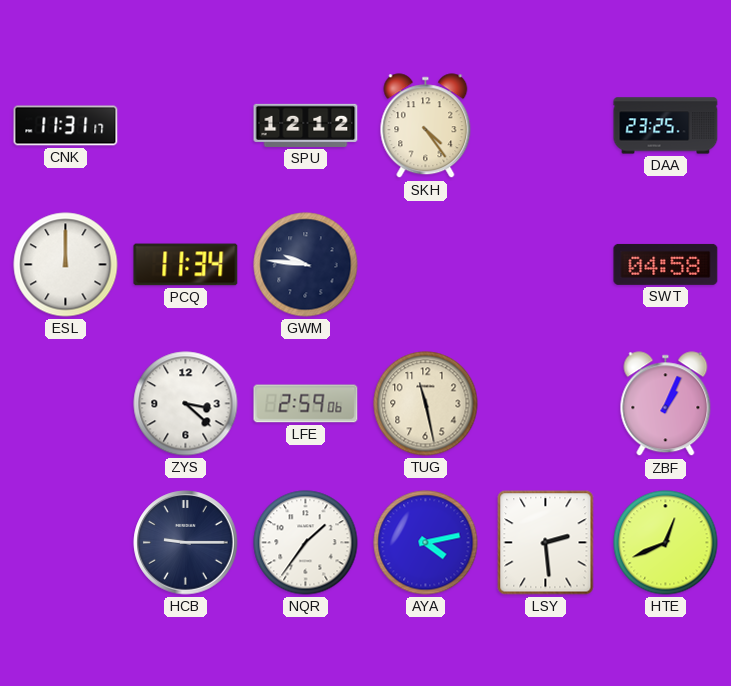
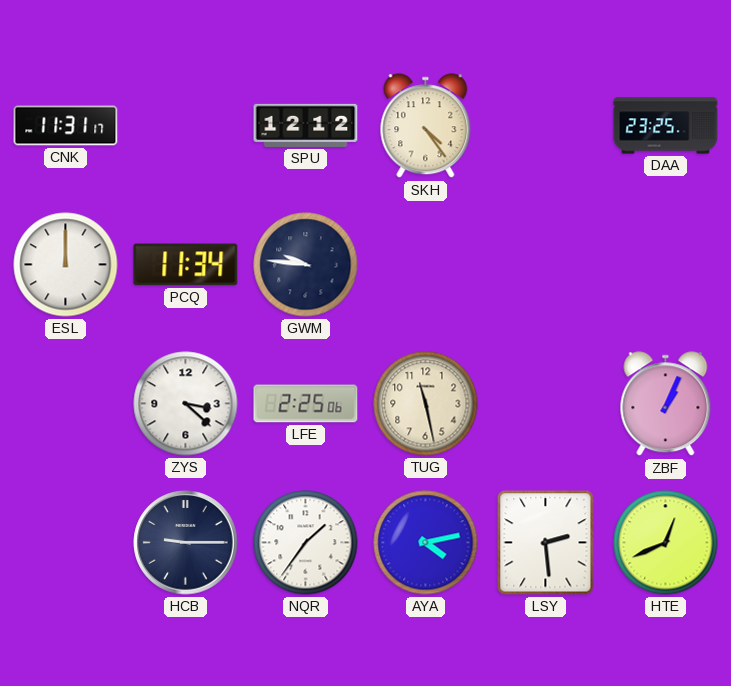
SWT: 04:58 -> none (666, 264)
LFE: 2:59 -> 2:25 (306, 404)
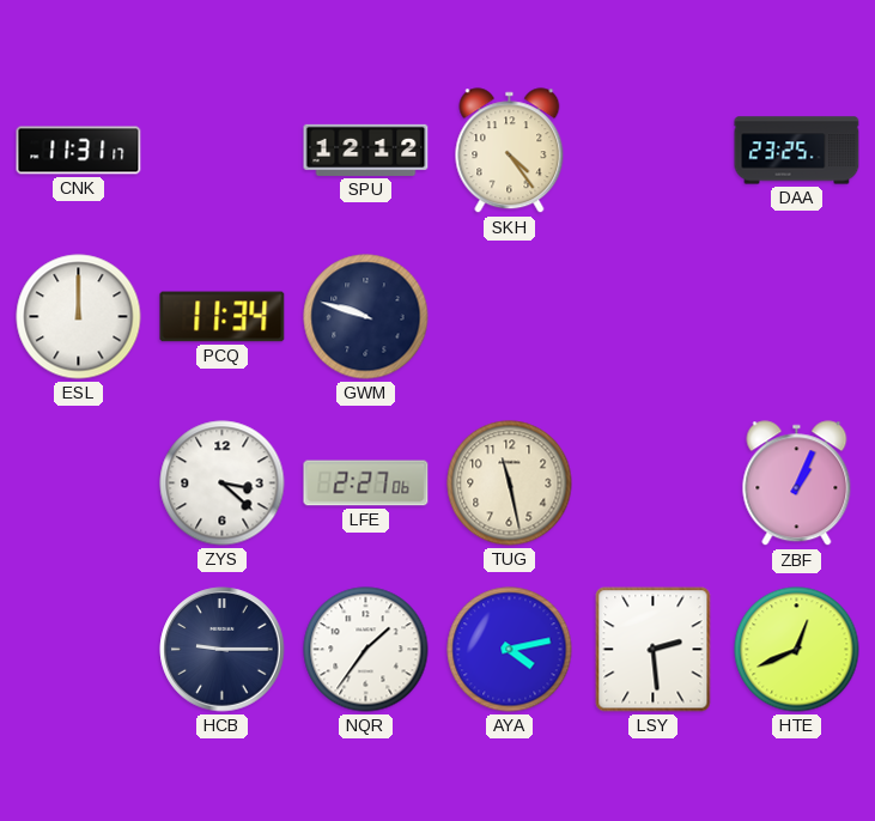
GWM: 9:46 -> 9:48 (366, 317)
LFE: 2:25 -> 2:27 (366, 484)
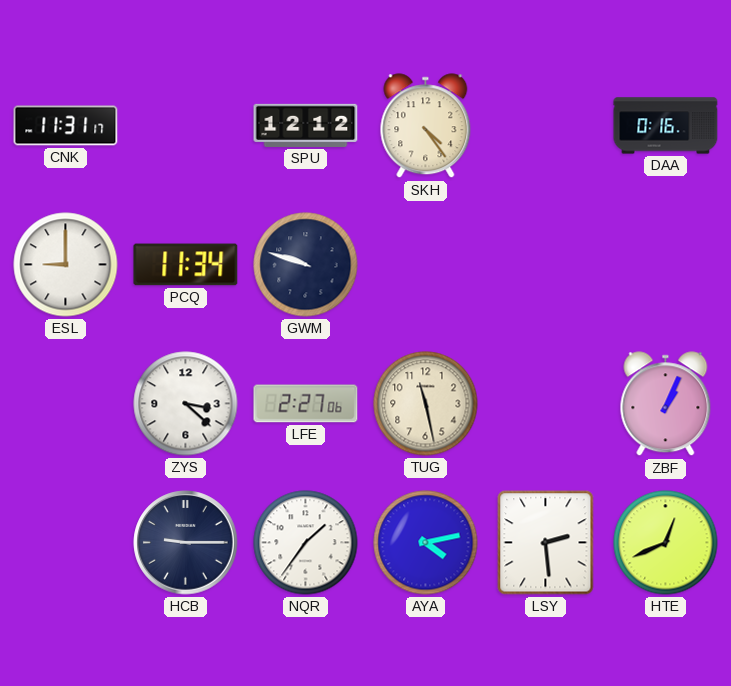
DAA: 23:25 -> 0:16 (666, 126)
ESL: 12:00 -> 9:00 (66, 265)
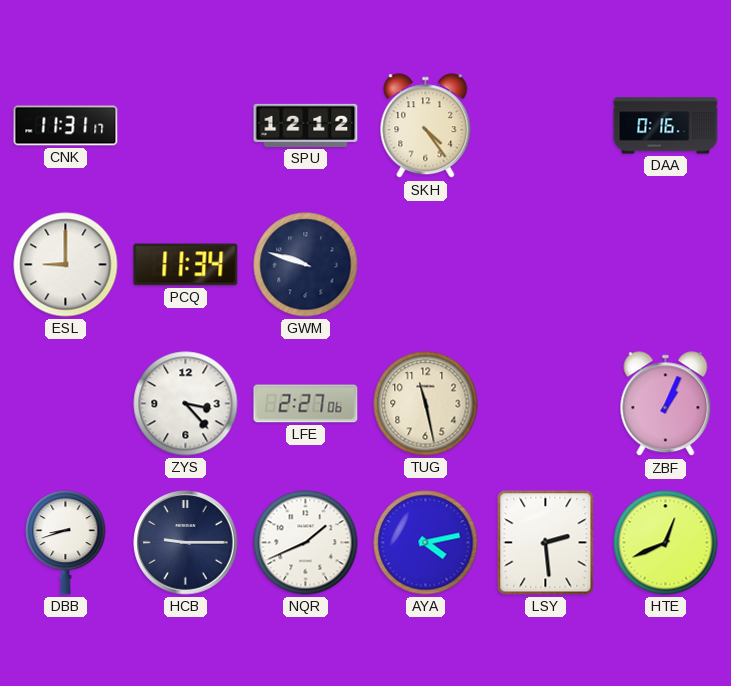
ZYS: 3:22 -> 3:23 (186, 404)
DBB: none -> 8:42 (66, 543)
NQR: 1:36 -> 1:41 (306, 543)
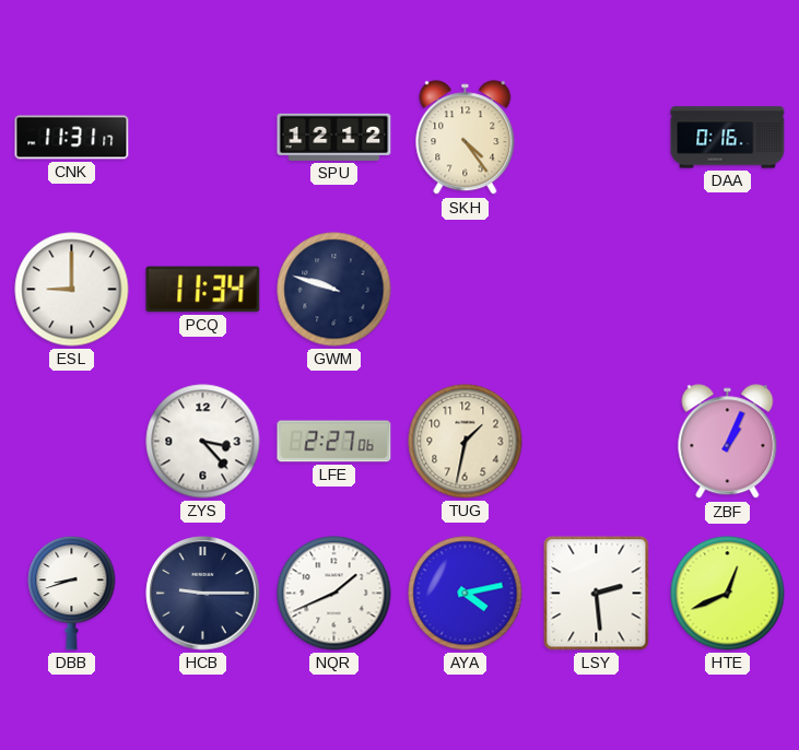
TUG: 11:28 -> 1:32 (466, 442)
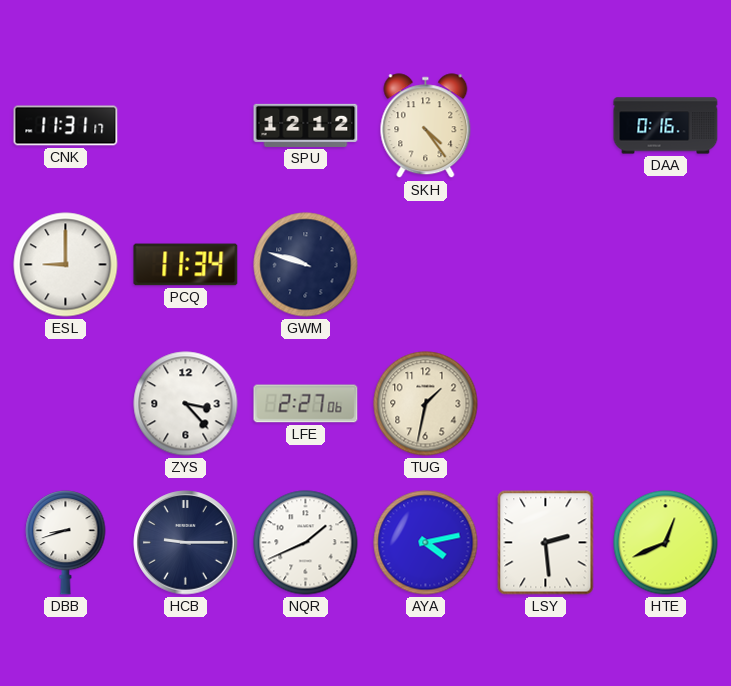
ZBF: 1:04 -> none (728, 442)
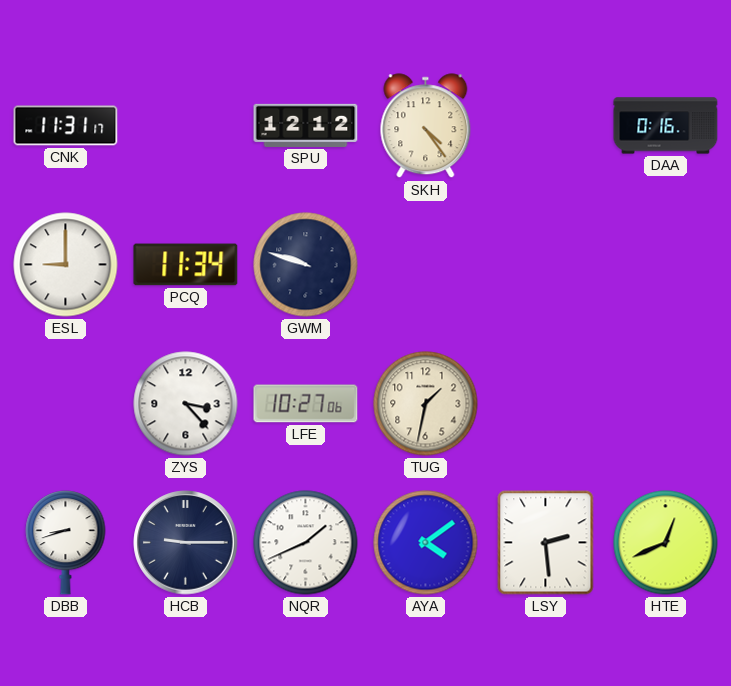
LFE: 2:27 -> 10:27 (306, 404)
AYA: 4:13 -> 4:09 (426, 543)
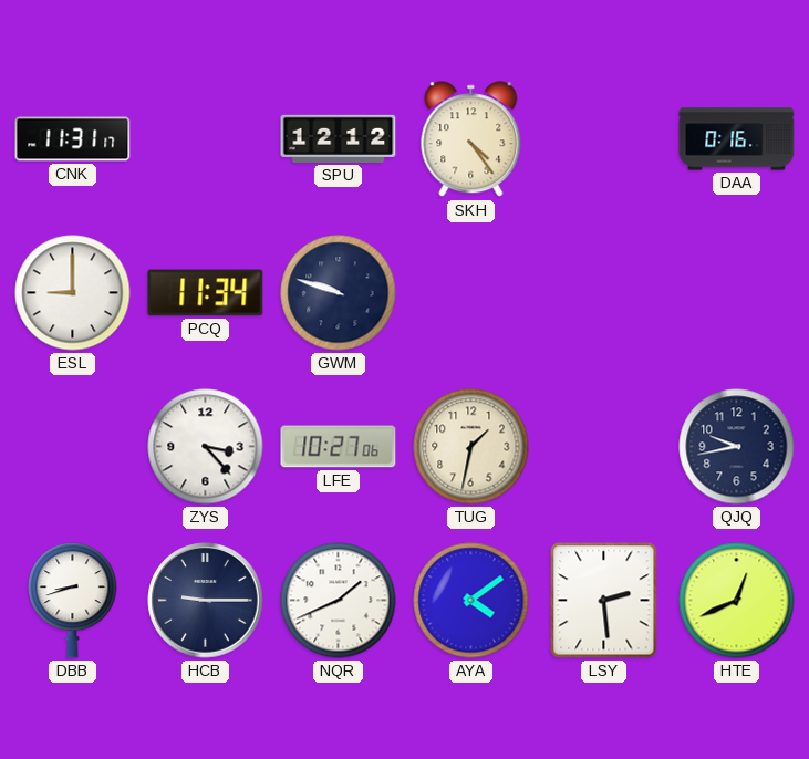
QJQ: none -> 9:43 (737, 447)
